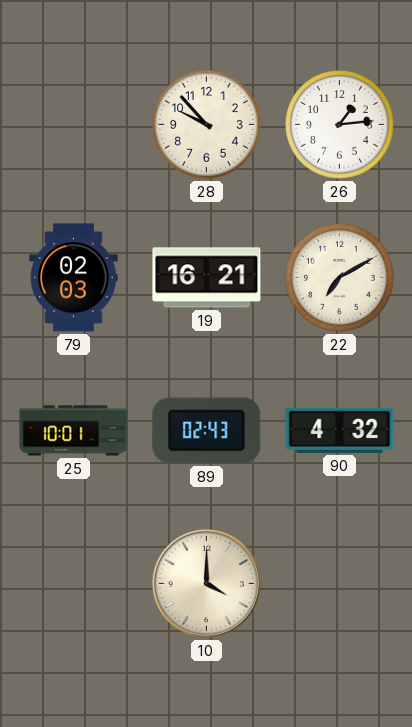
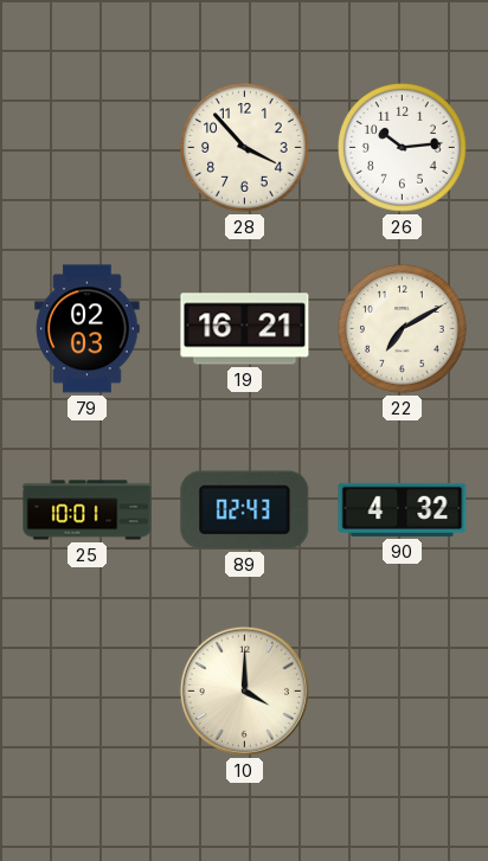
28: 9:53 -> 3:53 (245, 148)
26: 1:14 -> 10:14 (403, 148)
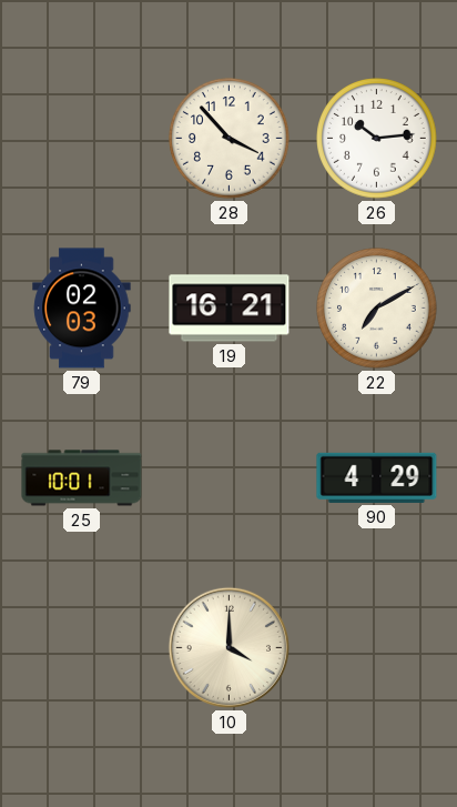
89: 02:43 -> none (245, 510)
90: 4:32 -> 4:29 (377, 477)
